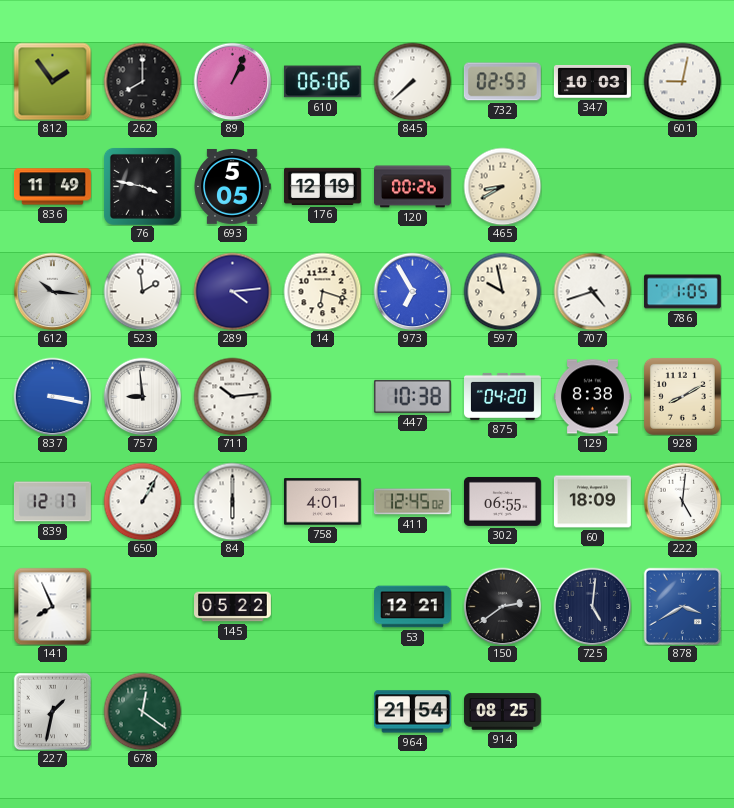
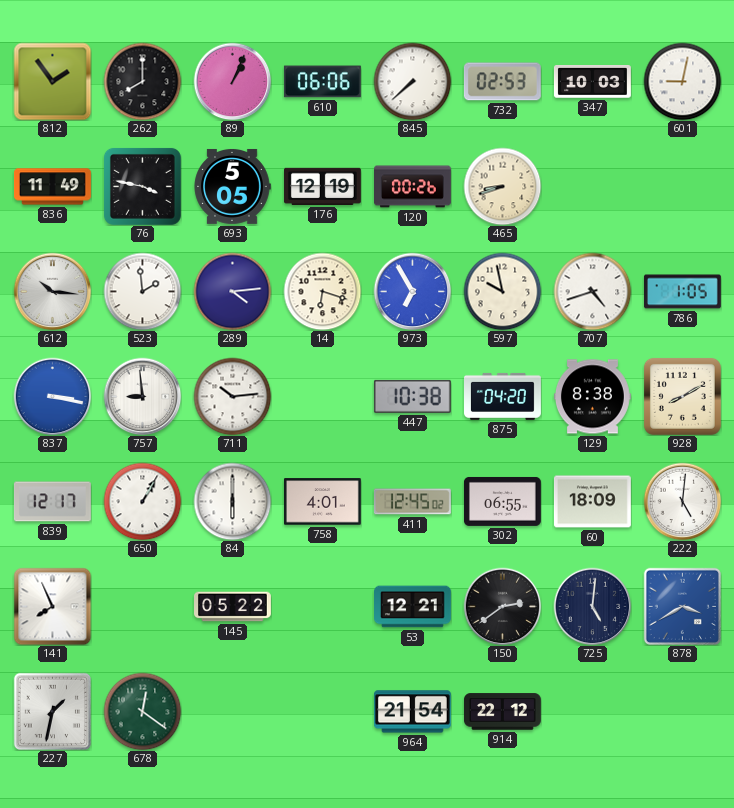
465: 8:40 -> 8:42 (502, 186)
914: 08:25 -> 22:12 (502, 712)
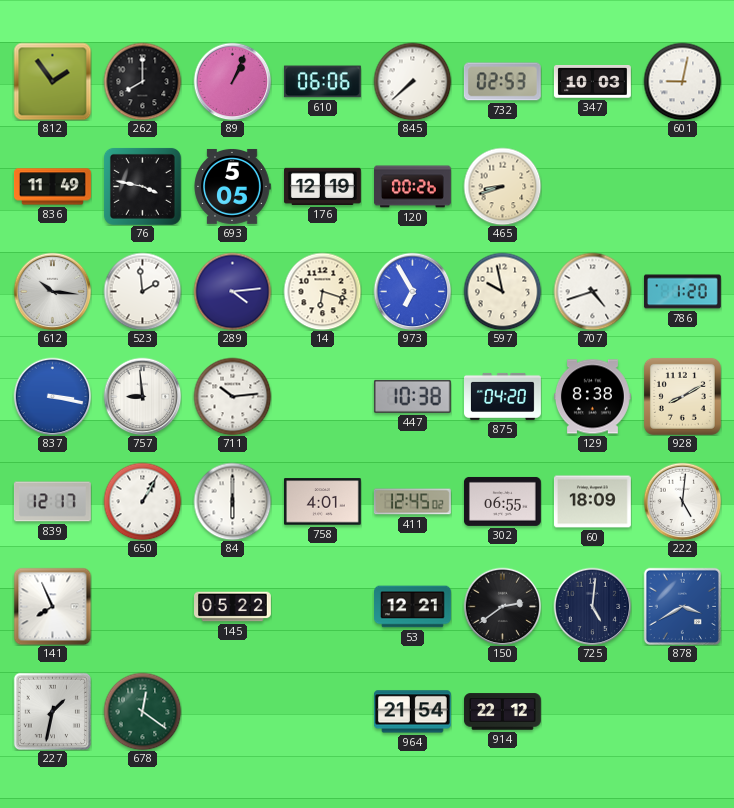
786: 1:05 -> 1:20 (682, 292)
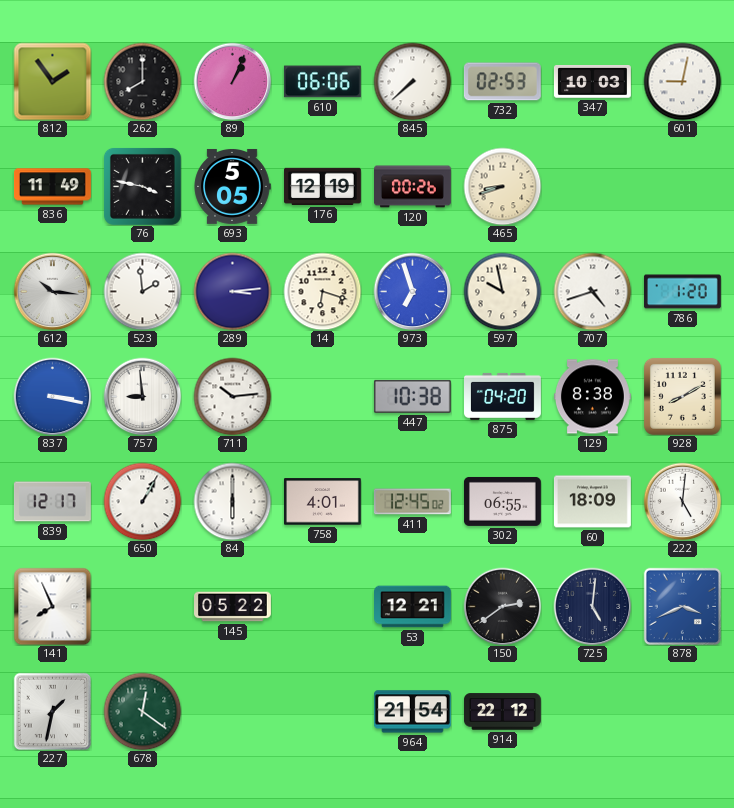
289: 4:14 -> 3:14 (232, 291)
973: 6:55 -> 6:57 (412, 291)
878: 3:40 -> 3:41 (682, 606)
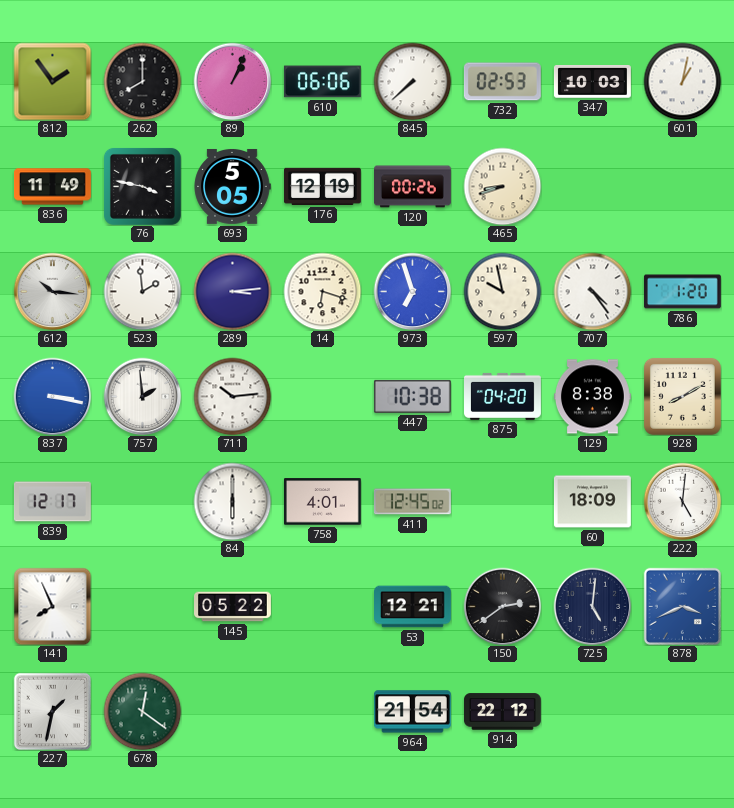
601: 9:02 -> 1:02 (682, 81)
707: 4:42 -> 4:24 (592, 291)
757: 8:59 -> 1:59 (142, 396)
650: 1:05 -> none (142, 501)
302: 06:55 -> none (502, 501)
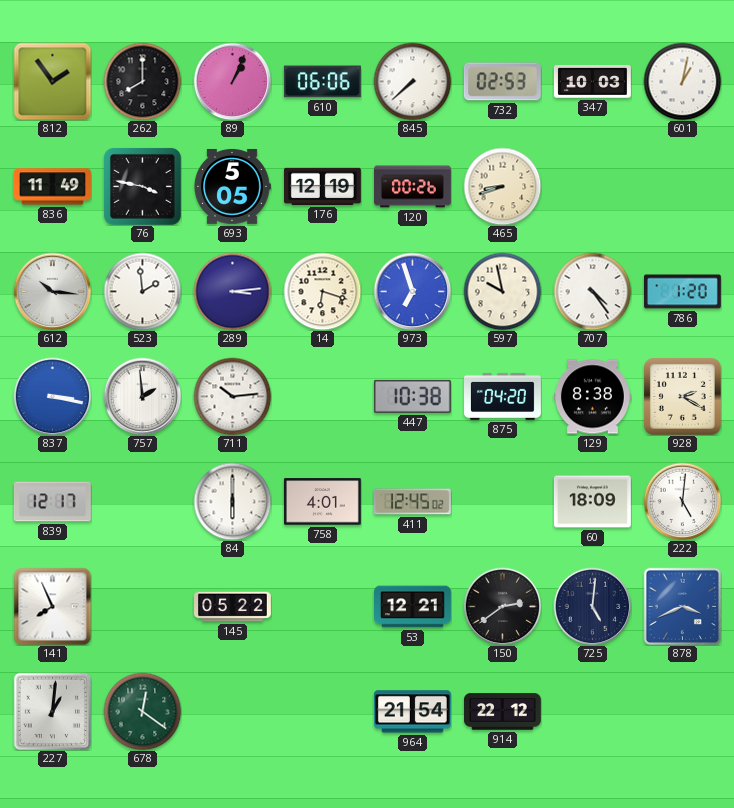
928: 8:10 -> 2:20 (682, 396)
227: 1:32 -> 1:01 (52, 711)
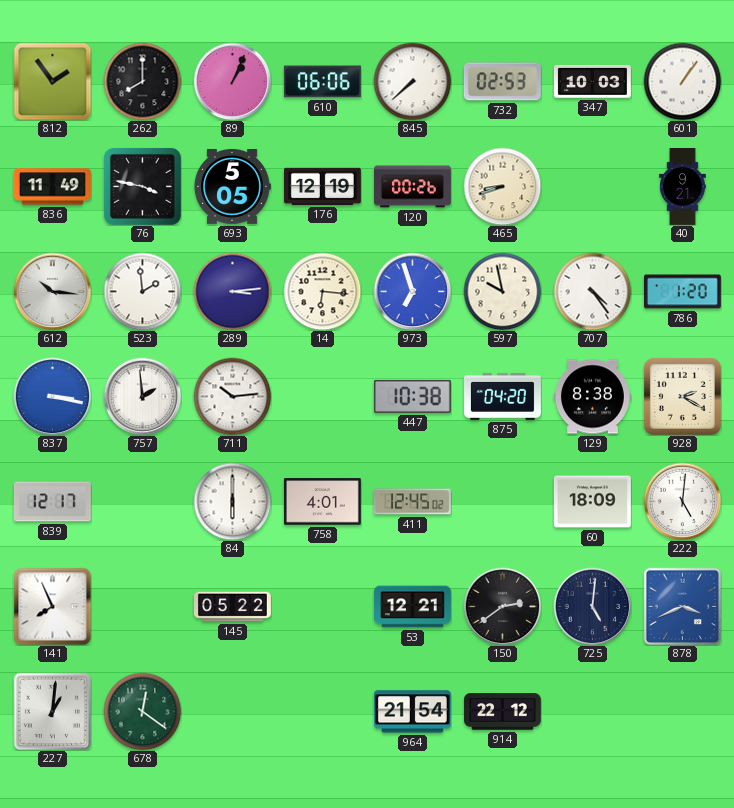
601: 1:02 -> 1:06 (682, 81)
40: none -> 9:21 (683, 187)
14: 6:18 -> 6:16 (322, 291)
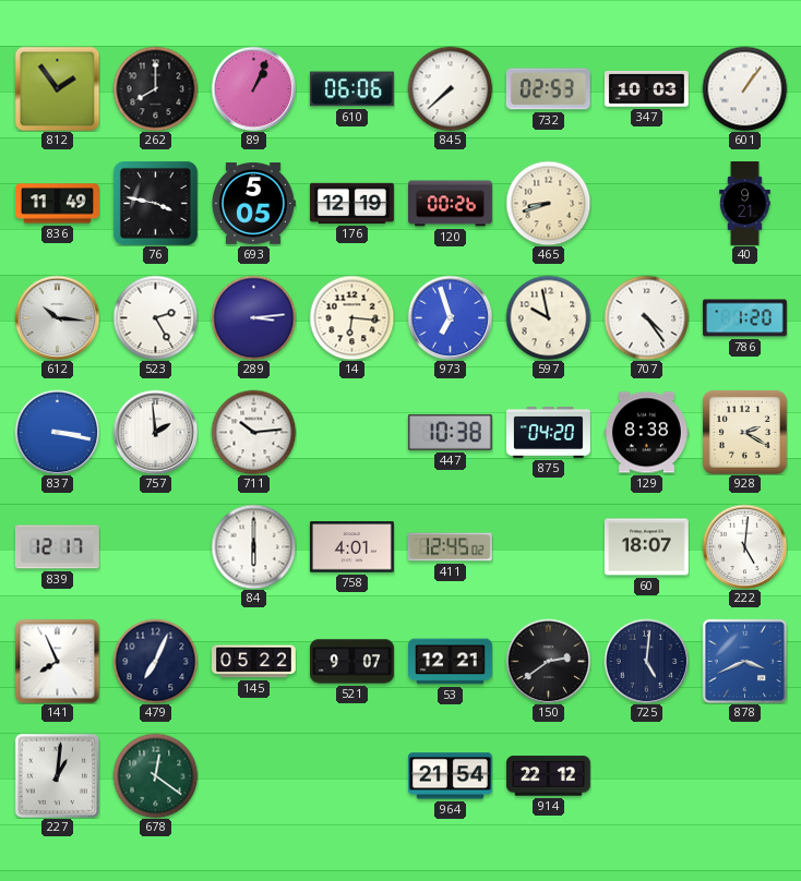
523: 1:59 -> 2:25 (155, 317)
60: 18:09 -> 18:07 (646, 547)
479: none -> 7:04 (155, 661)
521: none -> 9:07 (352, 662)
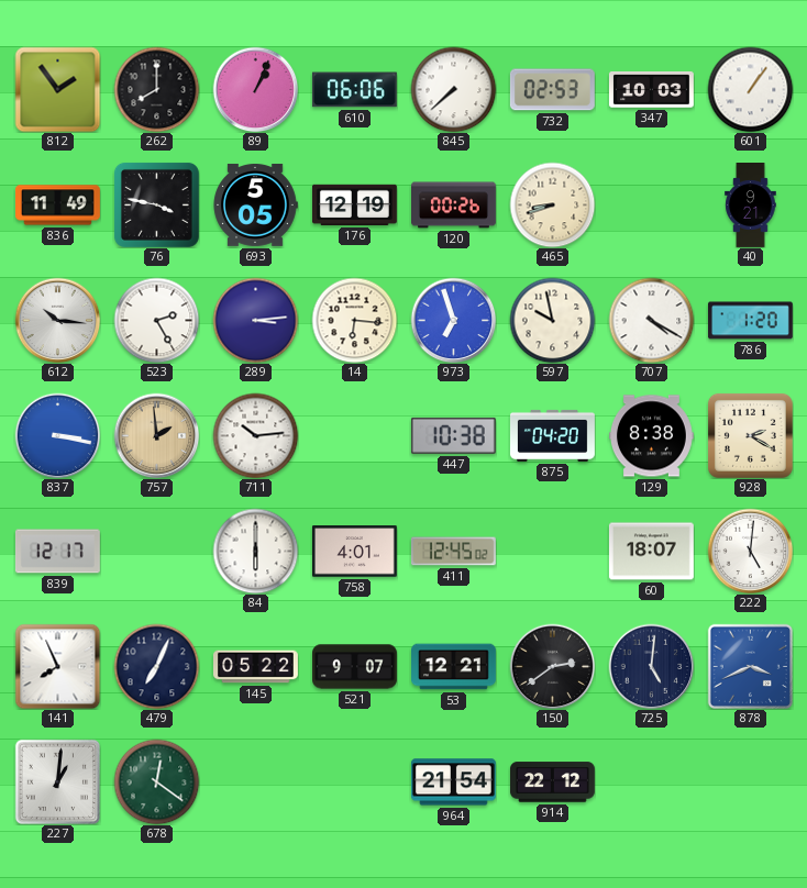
707: 4:24 -> 4:20 (651, 320)
757 dial: white -> champagne (156, 435)
